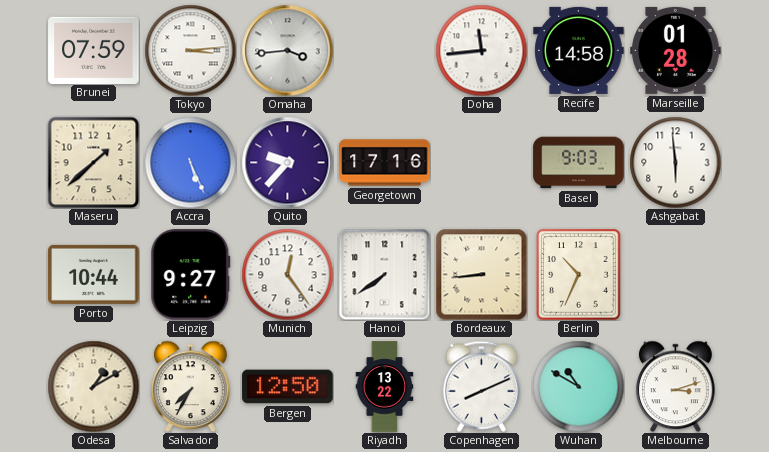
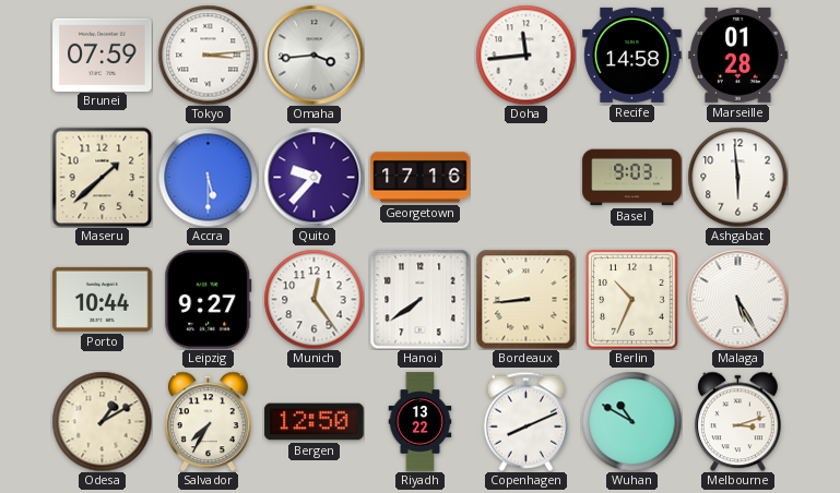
Accra: 5:26 -> 5:30 (208, 177)
Malaga: none -> 5:25 (737, 299)
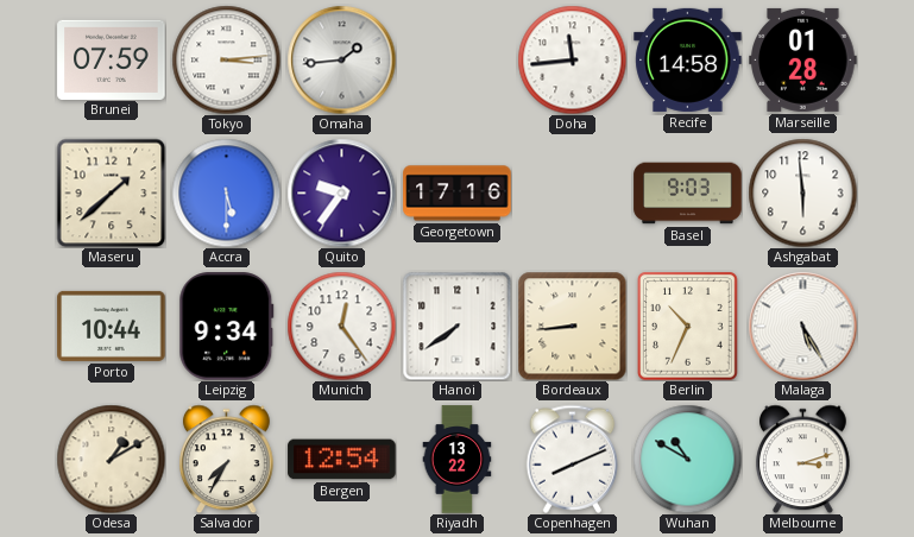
Omaha: 3:44 -> 1:44 (341, 59)
Quito: 9:37 -> 9:36 (341, 192)
Leipzig: 9:27 -> 9:34 (227, 327)
Bergen: 12:50 -> 12:54 (342, 460)
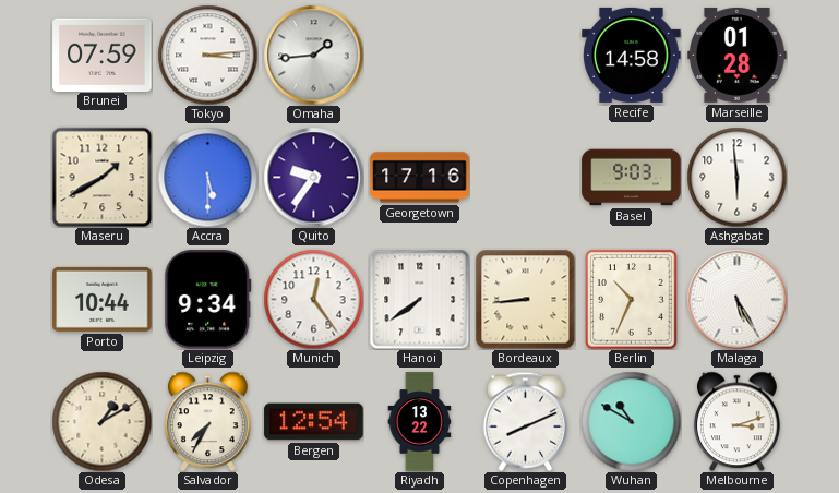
Doha: 11:44 -> none (572, 59)
Maseru: 1:38 -> 1:40 (101, 177)
